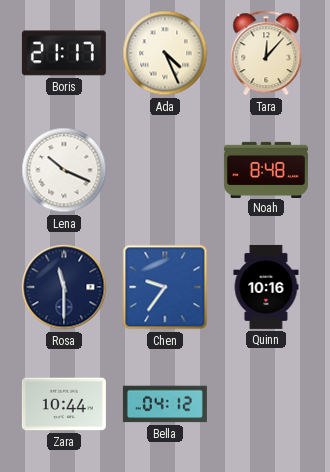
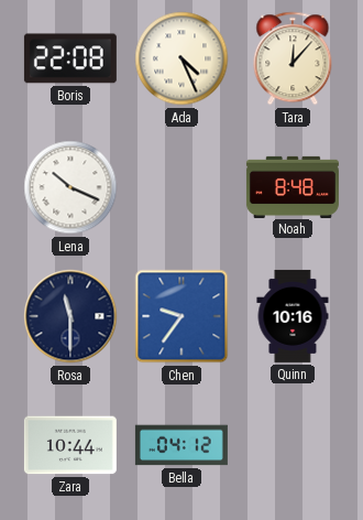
Boris: 21:17 -> 22:08 (70, 58)
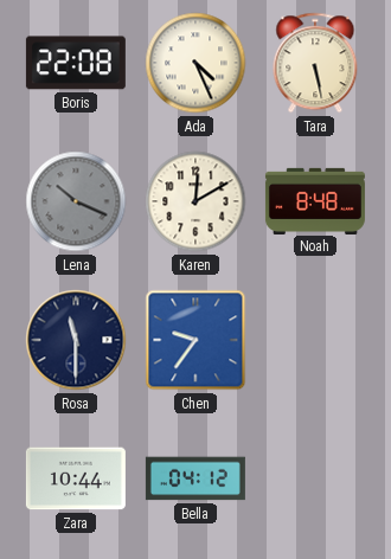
Tara: 12:07 -> 5:28 (315, 63)
Lena dial: white -> grey (76, 201)
Karen: none -> 12:10 (195, 201)
Quinn: 10:16 -> none (293, 316)
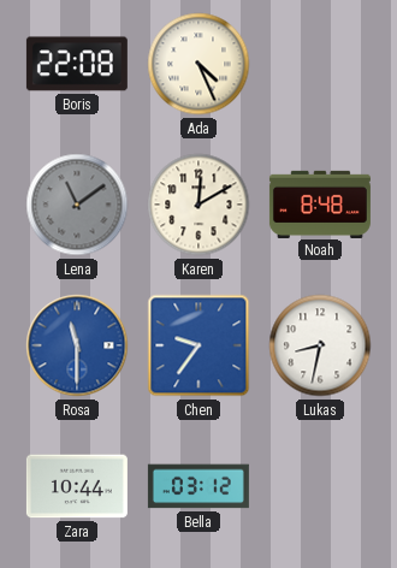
Tara: 5:28 -> none (315, 63)
Lena: 10:19 -> 11:09 (77, 205)
Rosa dial: navy -> blue (77, 345)
Lukas: none -> 8:32 (320, 345)
Bella: 04:12 -> 03:12 (198, 486)
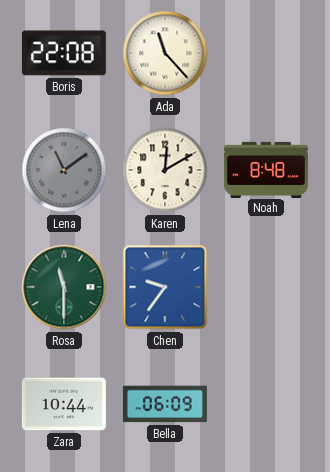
Ada: 4:26 -> 11:23 (165, 53)
Rosa dial: blue -> green (64, 287)
Lukas: 8:32 -> none (320, 345)
Bella: 03:12 -> 06:09 (165, 404)
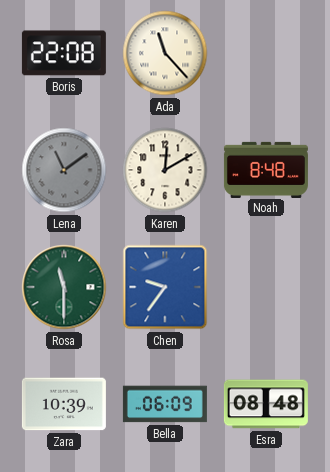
Zara: 10:44 -> 10:39 (64, 404)
Esra: none -> 08:48 (266, 404)
